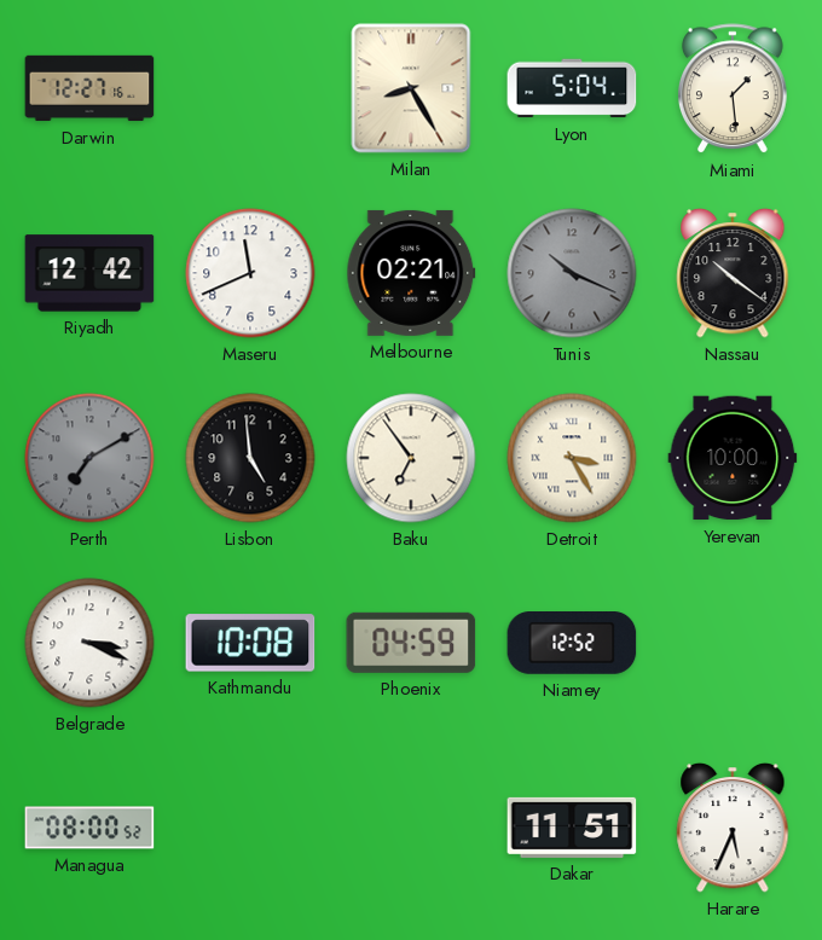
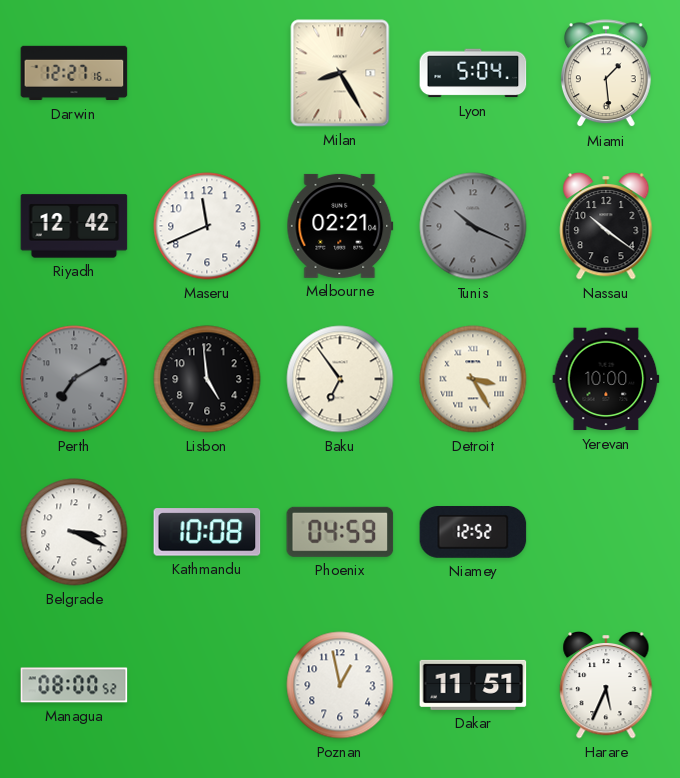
Poznan: none -> 12:58 (340, 685)
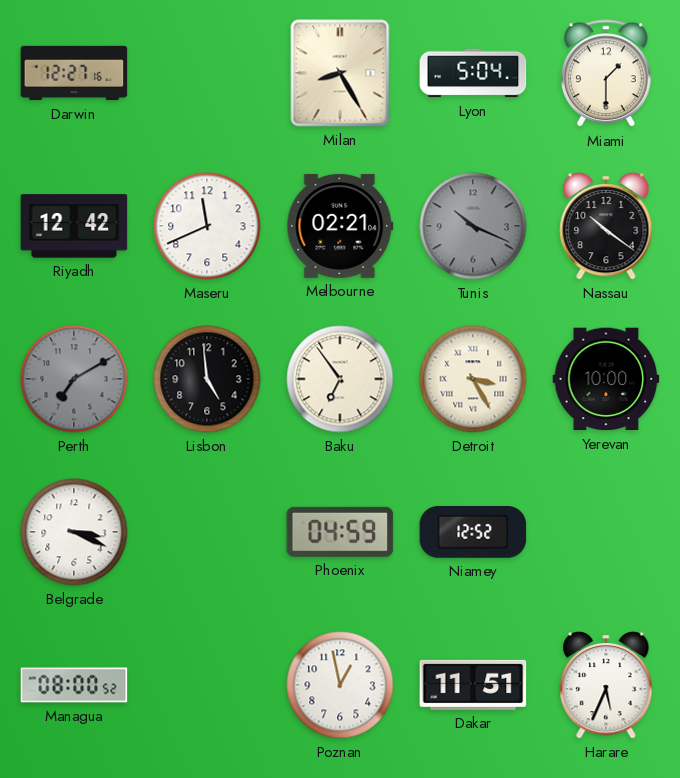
Miami: 1:29 -> 1:30 (606, 74)
Kathmandu: 10:08 -> none (207, 532)
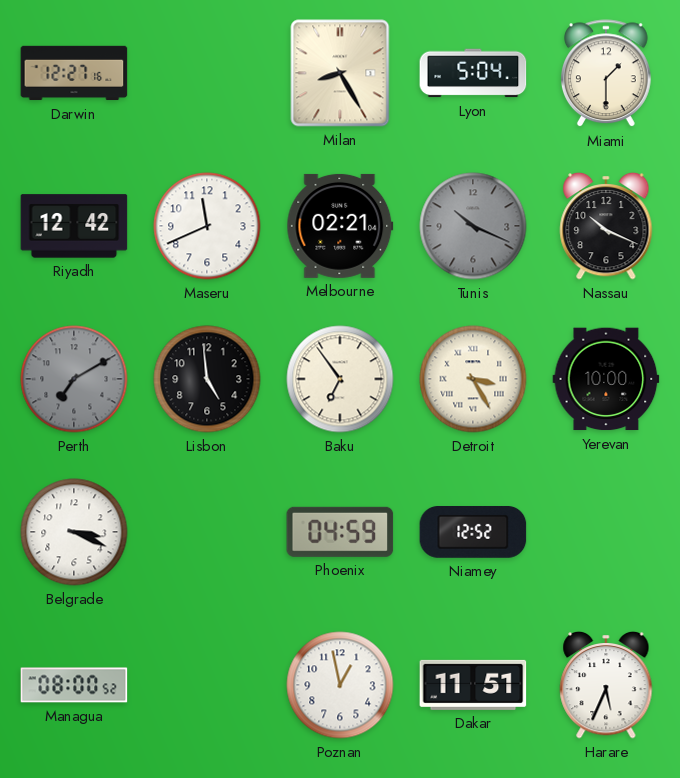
Nassau: 10:21 -> 10:19 (606, 226)
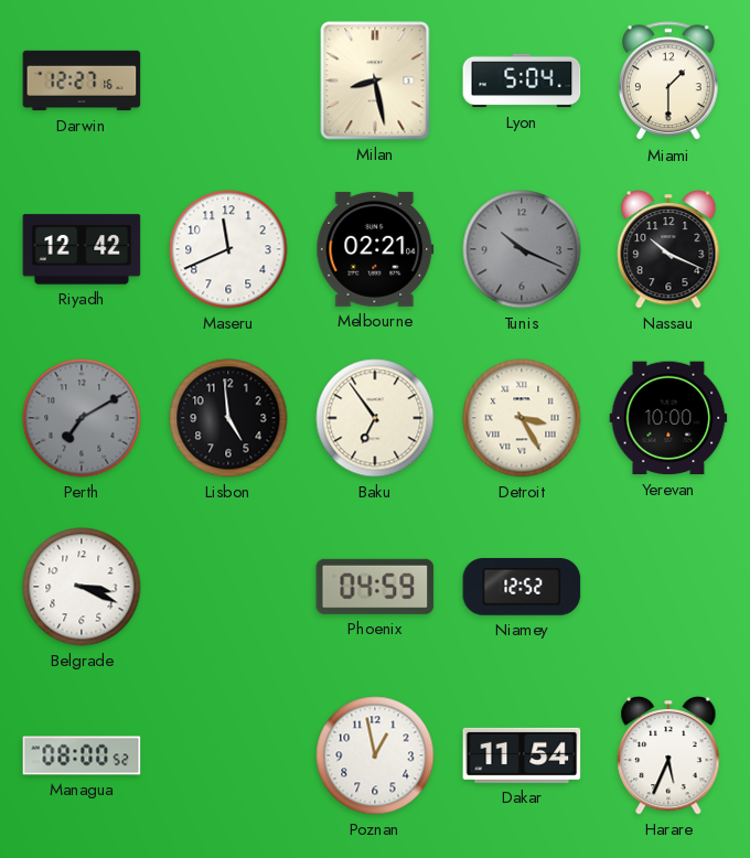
Milan: 8:25 -> 8:28 (375, 81)
Dakar: 11:51 -> 11:54 (522, 755)
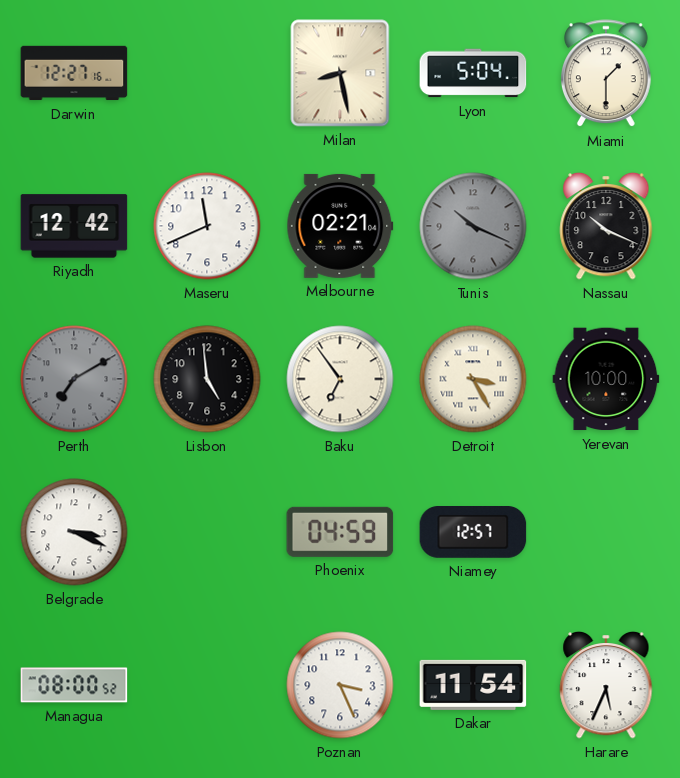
Niamey: 12:52 -> 12:57 (473, 533)
Poznan: 12:58 -> 3:26 (340, 685)
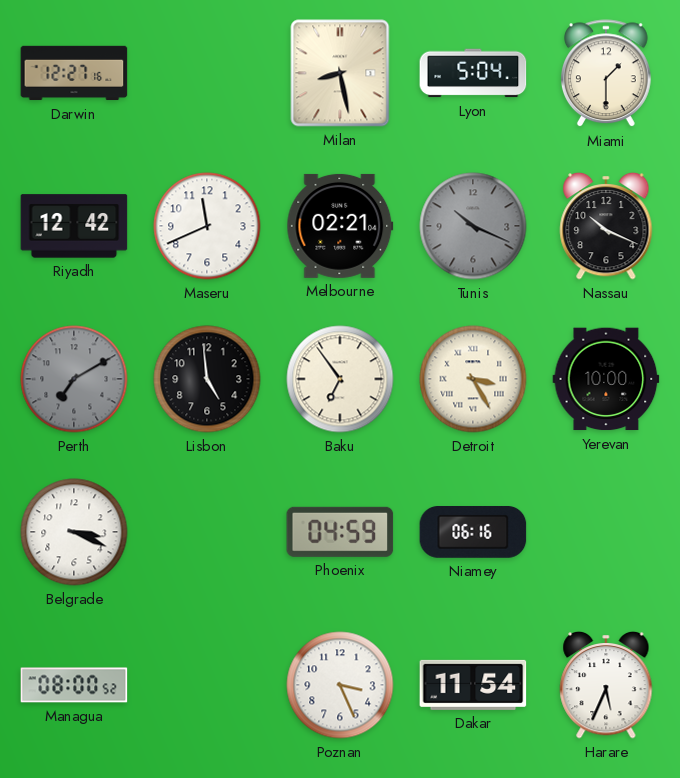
Niamey: 12:57 -> 06:16 (473, 533)
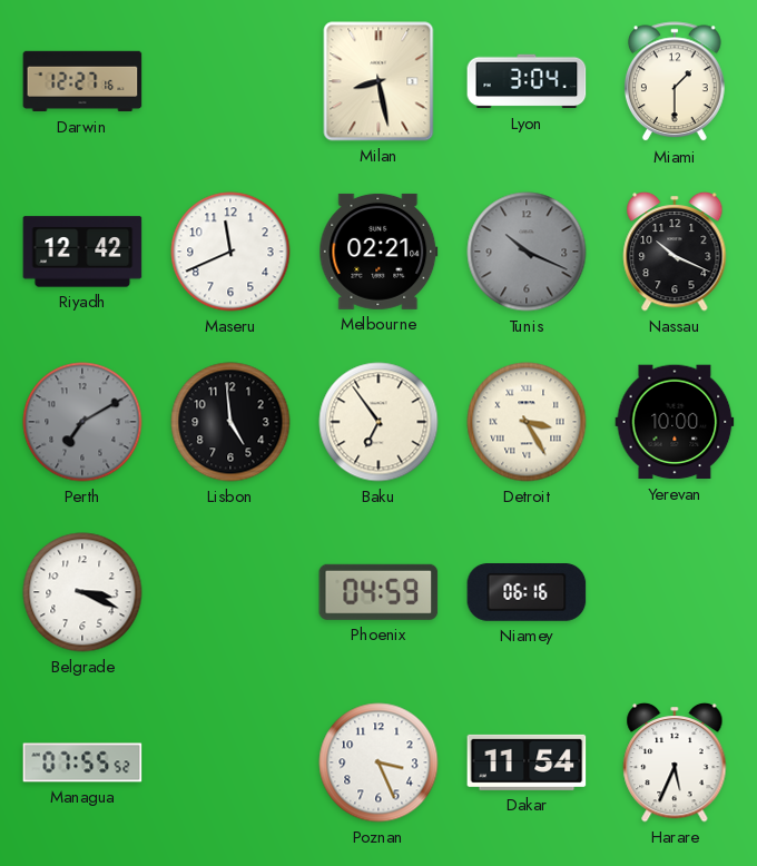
Lyon: 5:04 -> 3:04 (527, 81)
Managua: 08:00 -> 07:55 (82, 762)
